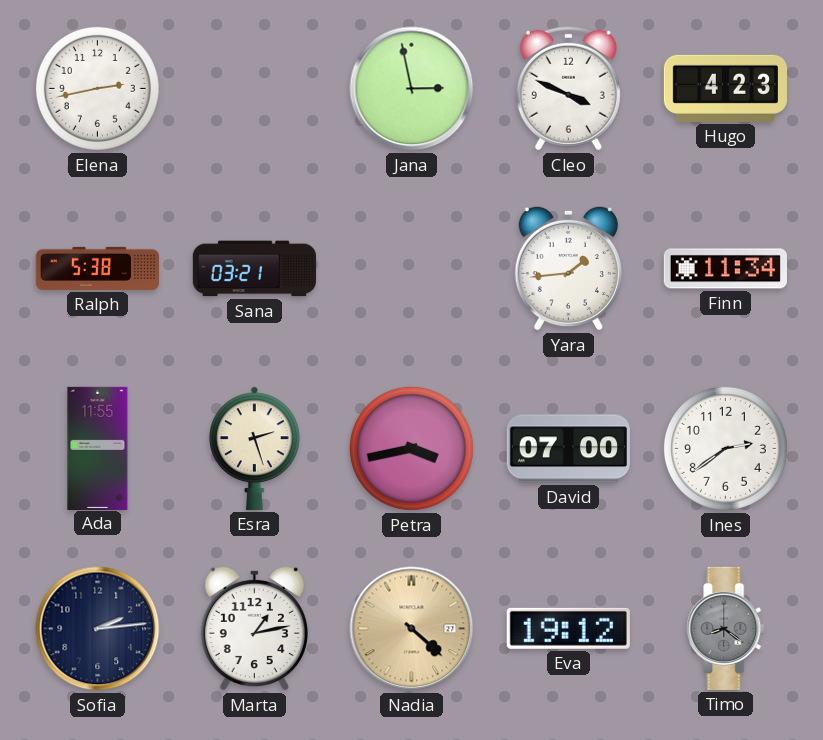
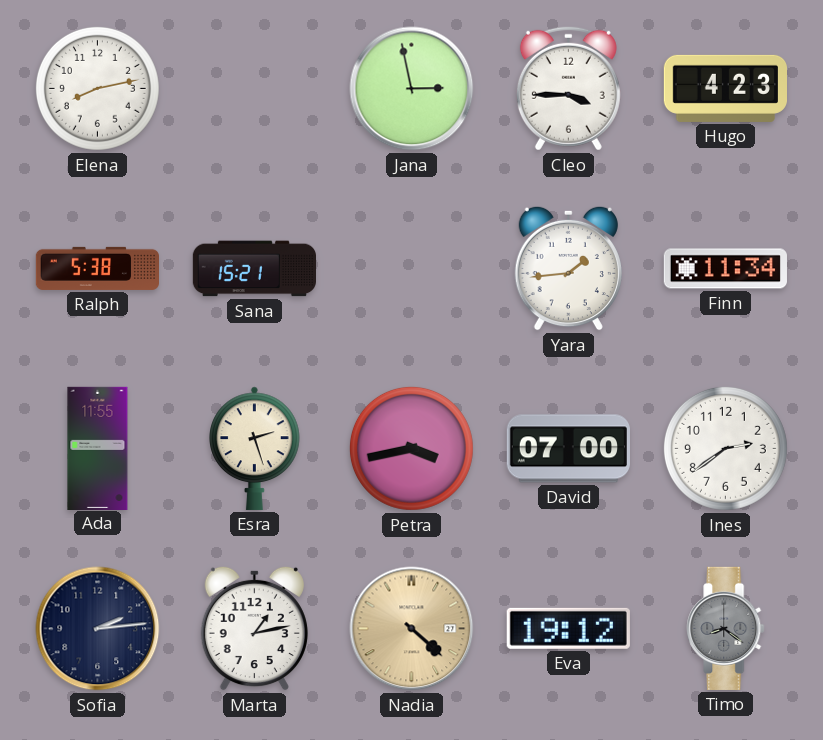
Elena: 2:43 -> 8:13 (97, 88)
Cleo: 3:49 -> 3:45 (568, 88)
Sana: 03:21 -> 15:21 (254, 269)
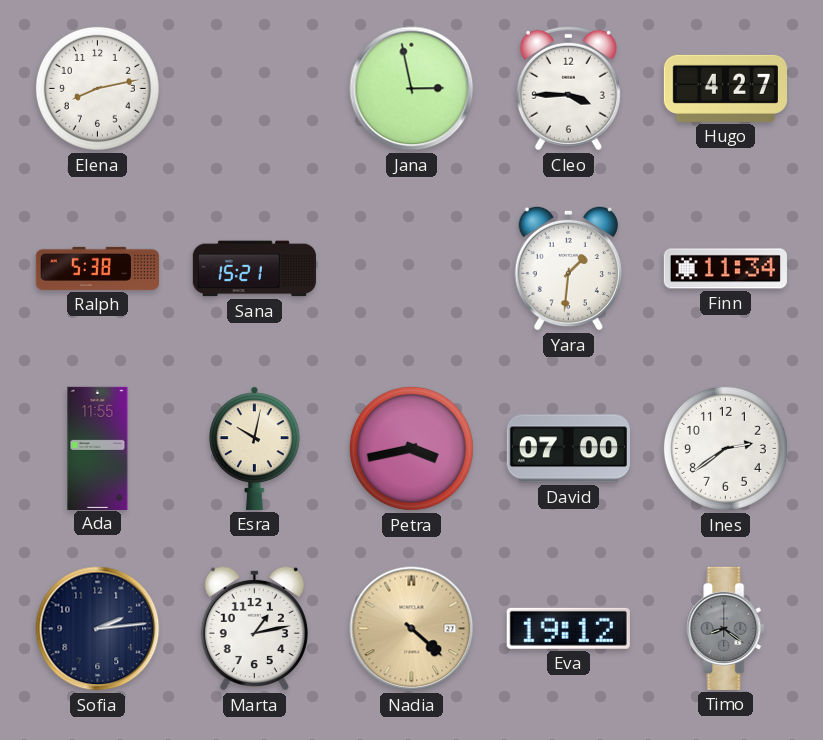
Hugo: 4:23 -> 4:27 (725, 88)
Yara: 1:44 -> 1:31 (568, 268)
Esra: 2:27 -> 10:02 (255, 448)
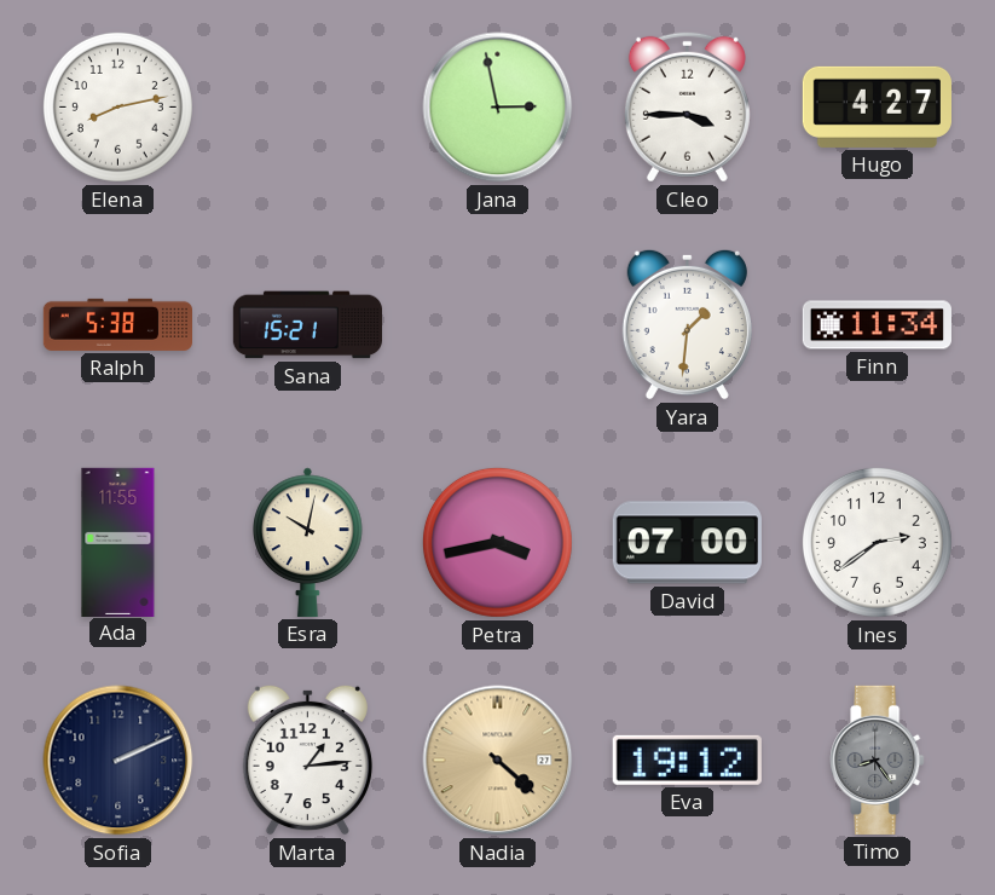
Sofia: 2:14 -> 2:11 (118, 761)
Marta: 1:13 -> 1:14 (307, 760)
Timo: 8:21 -> 8:24 (878, 760)
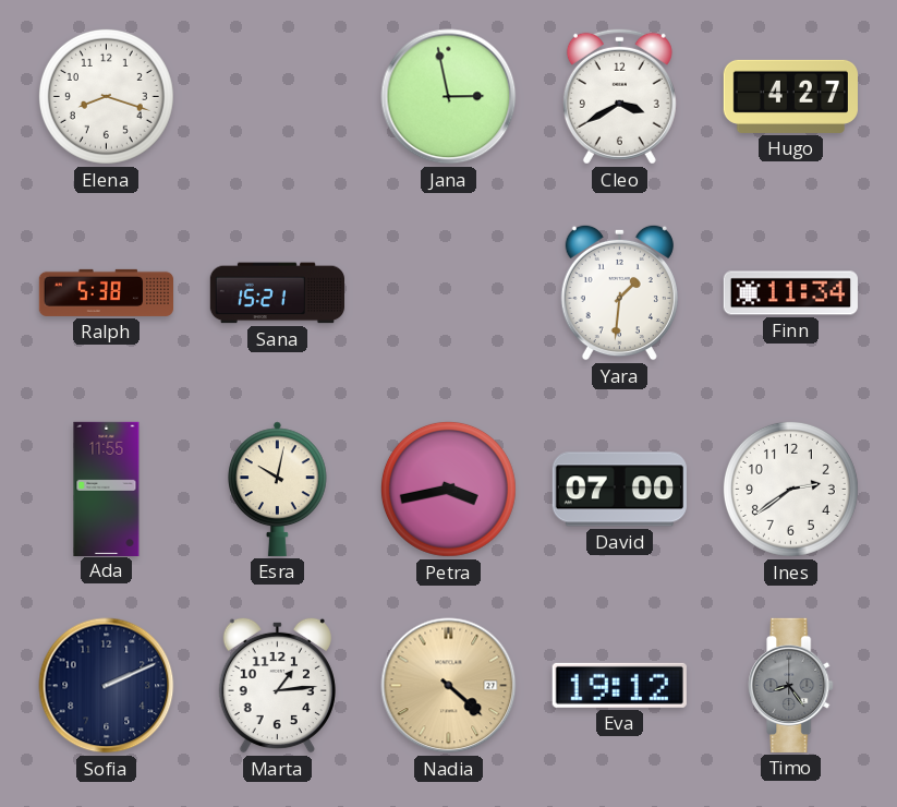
Elena: 8:13 -> 8:18 (106, 96)
Cleo: 3:45 -> 3:40 (619, 96)
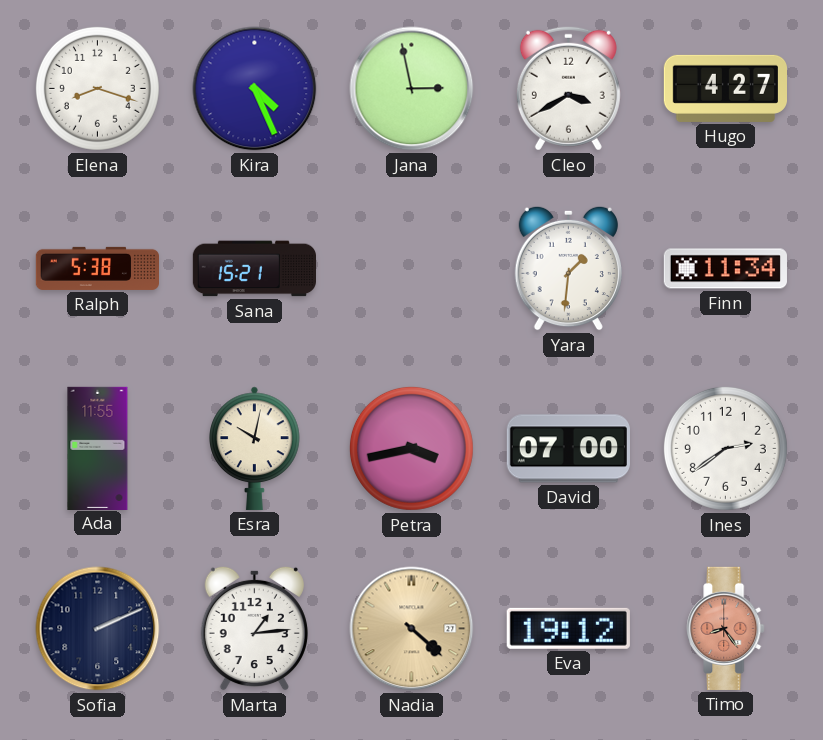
Kira: none -> 4:26 (255, 89)
Timo dial: grey -> salmon (726, 628)
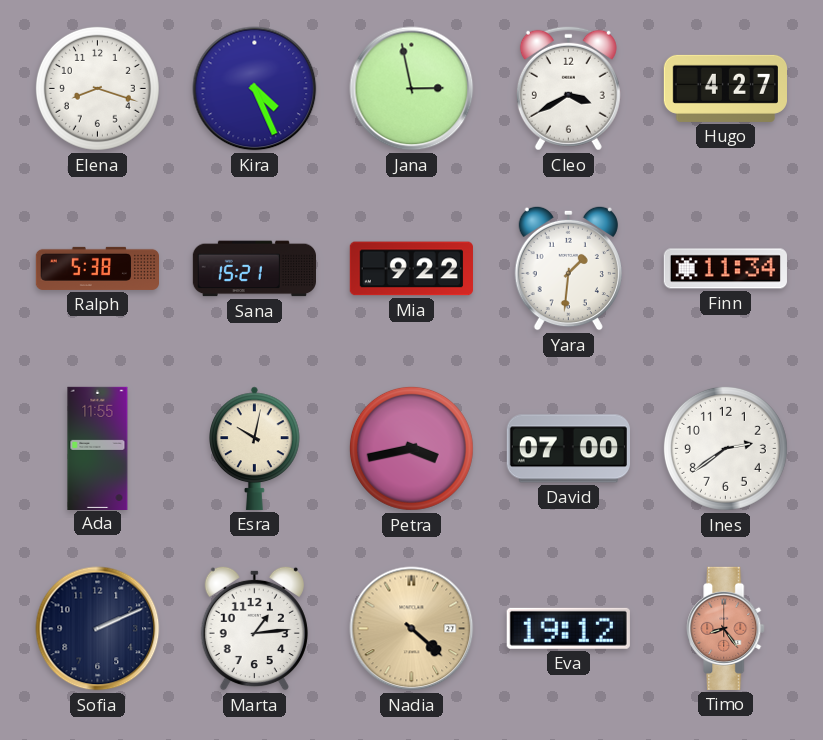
Mia: none -> 9:22 (411, 269)
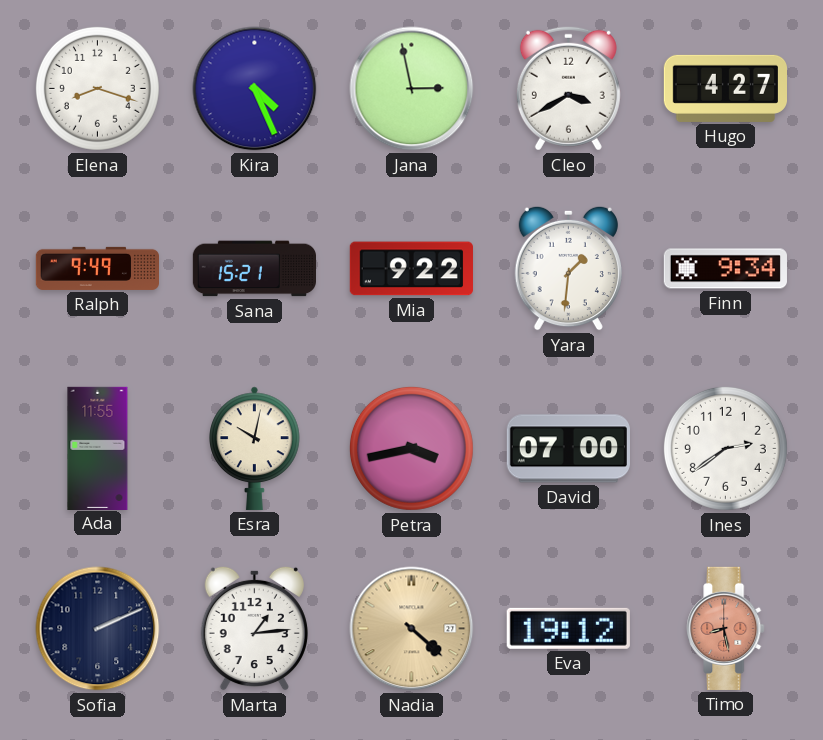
Ralph: 5:38 -> 9:49 (97, 268)
Finn: 11:34 -> 9:34 (725, 269)
Timo: 8:24 -> 8:28 (726, 628)
